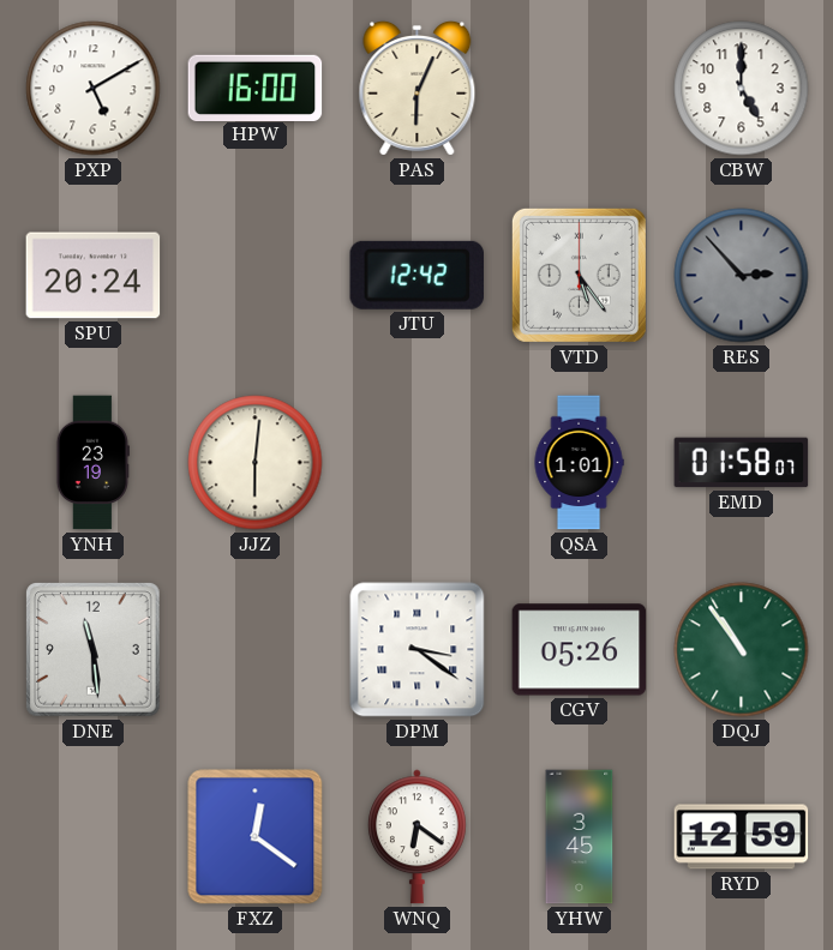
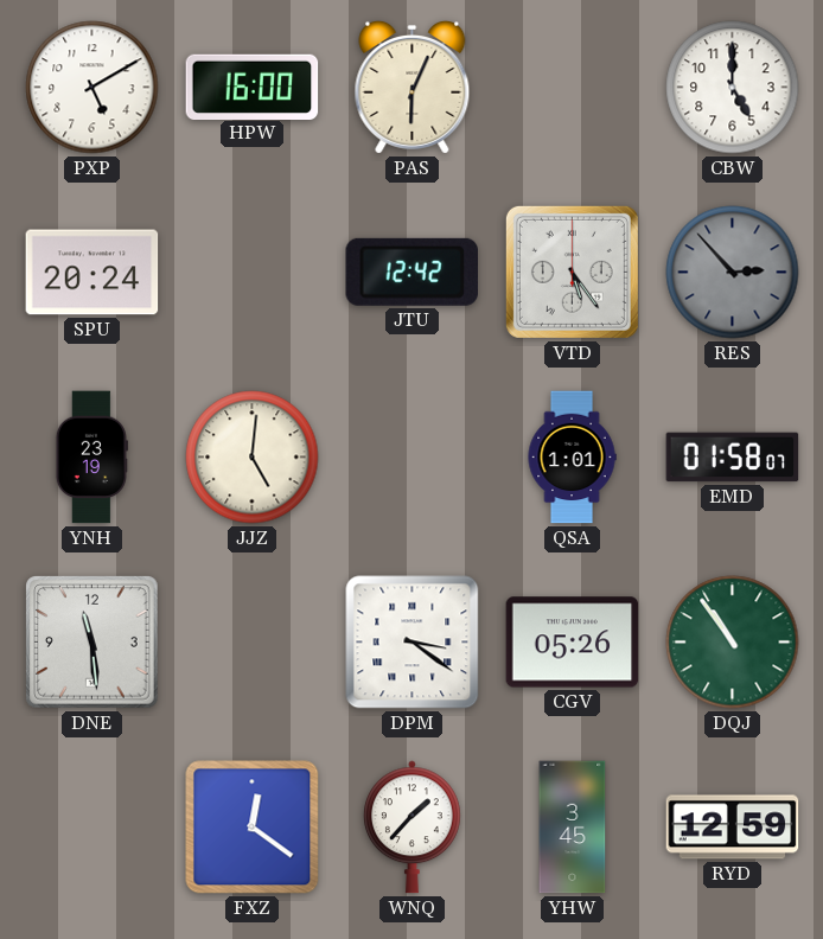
JJZ: 6:01 -> 5:01 (253, 458)
WNQ: 6:21 -> 1:37 (411, 828)
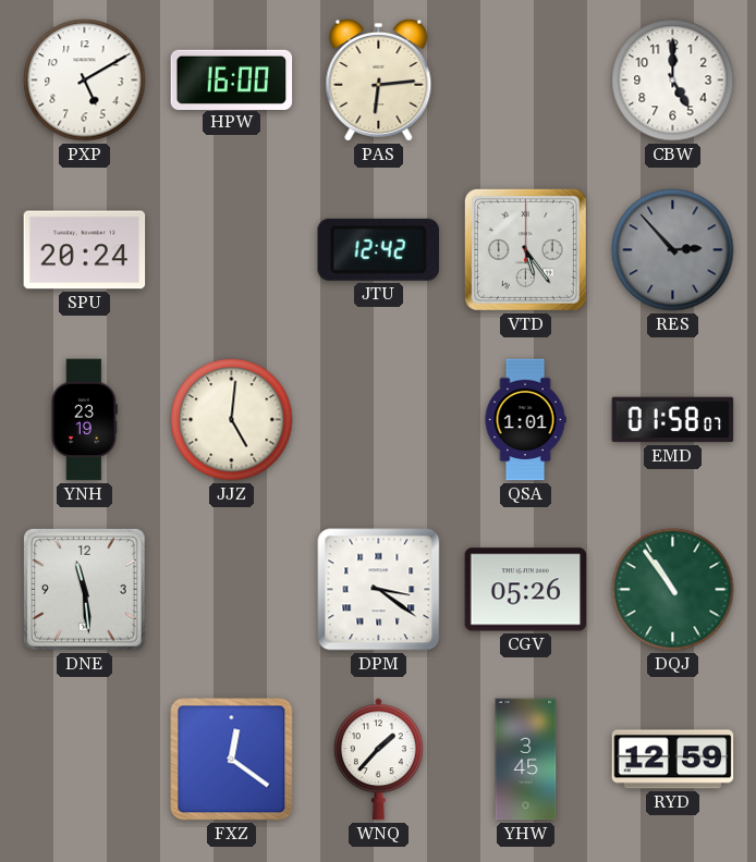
PAS: 6:04 -> 6:14 (379, 79)
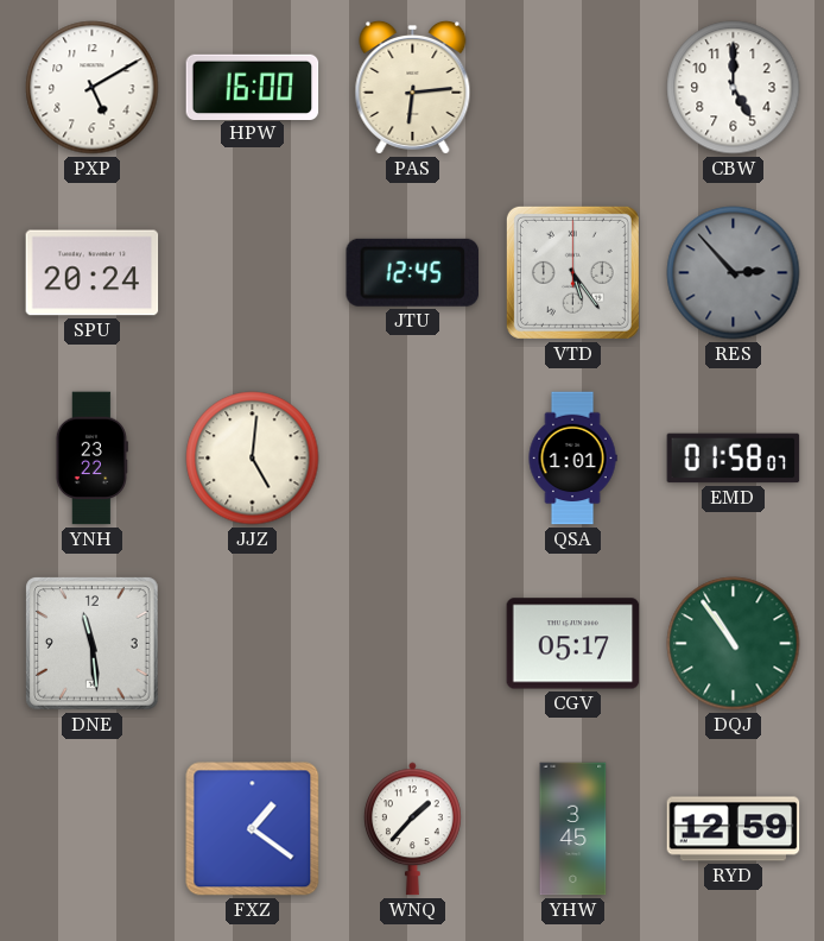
JTU: 12:42 -> 12:45 (412, 272)
YNH: 23:19 -> 23:22 (91, 459)
DPM: 3:21 -> none (379, 590)
CGV: 05:26 -> 05:17 (573, 644)
FXZ: 12:21 -> 1:21 (253, 829)
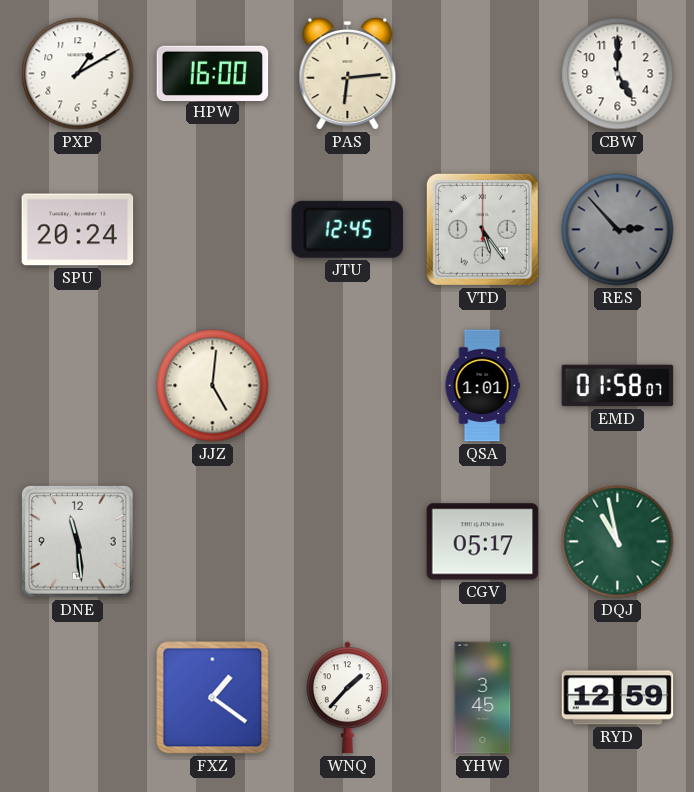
PXP: 5:10 -> 1:10 (78, 74)
YNH: 23:22 -> none (91, 459)
DQJ: 10:54 -> 10:58 (618, 542)
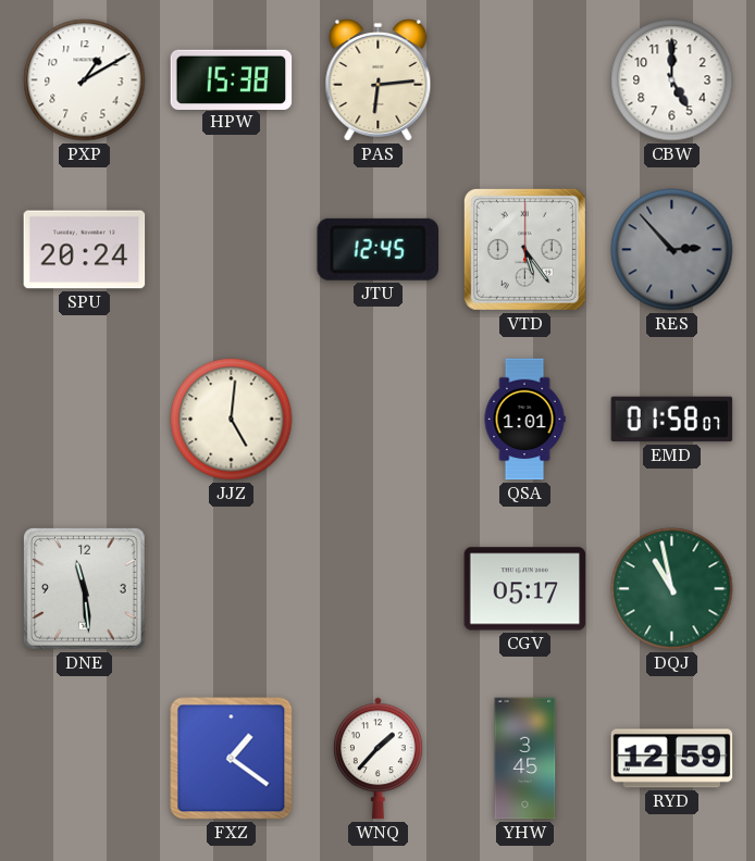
HPW: 16:00 -> 15:38 (232, 79)
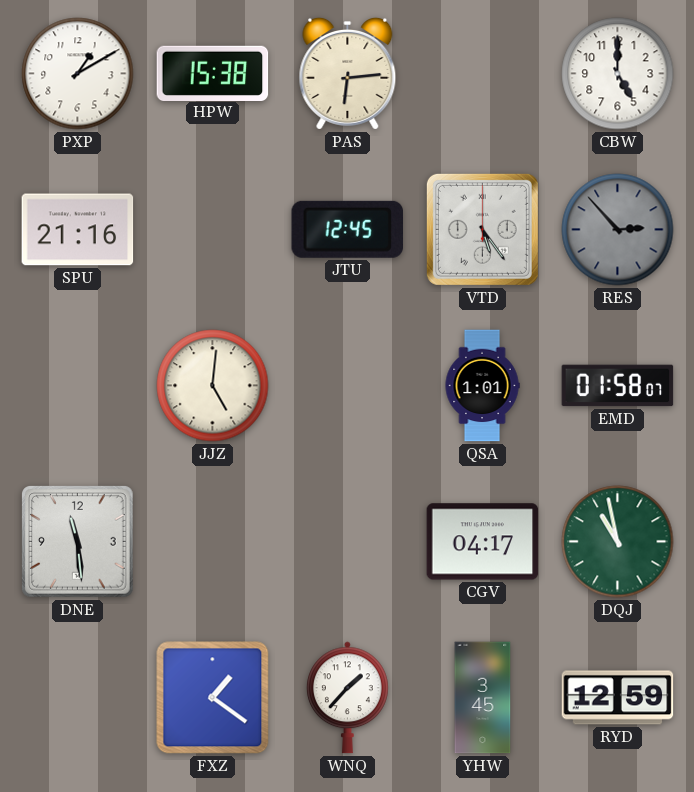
SPU: 20:24 -> 21:16 (78, 230)
CGV: 05:17 -> 04:17 (483, 542)
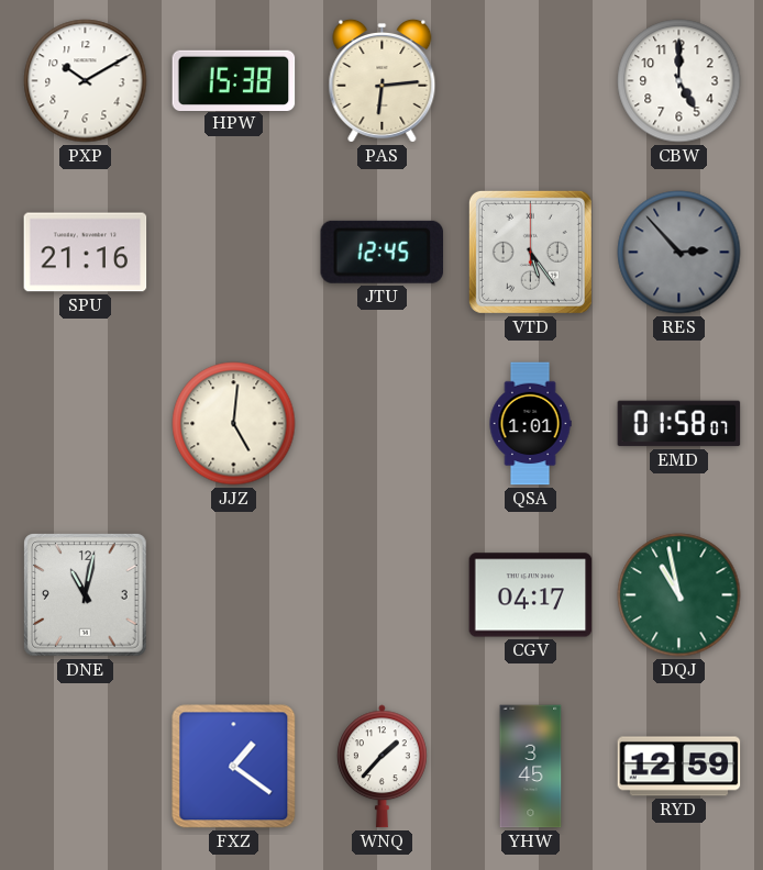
PXP: 1:10 -> 10:10 (86, 81)
DNE: 11:29 -> 11:02 (86, 595)
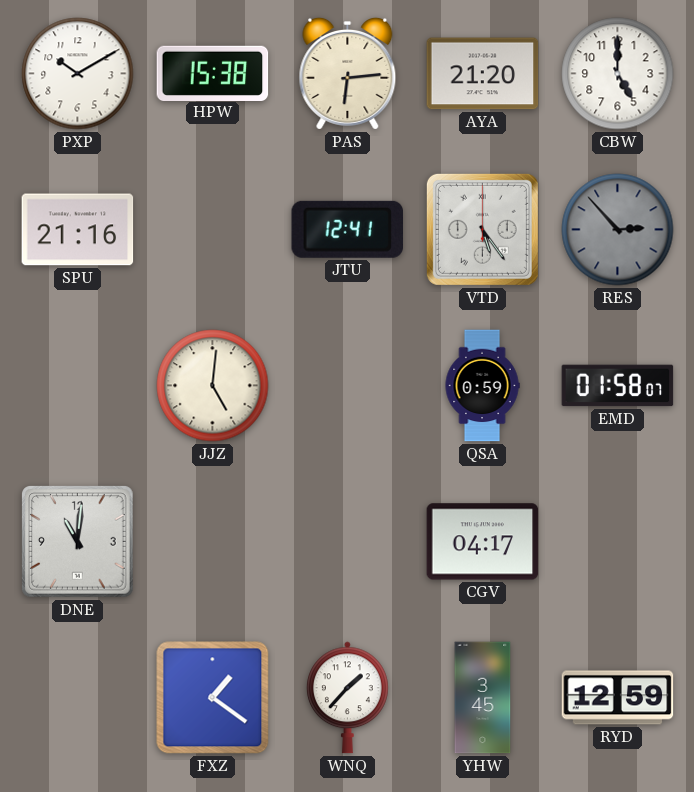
AYA: none -> 21:20 (483, 74)
JTU: 12:45 -> 12:41 (347, 229)
QSA: 1:01 -> 0:59 (482, 386)
DNE: 11:02 -> 11:01 (78, 542)
DQJ: 10:58 -> none (679, 595)
